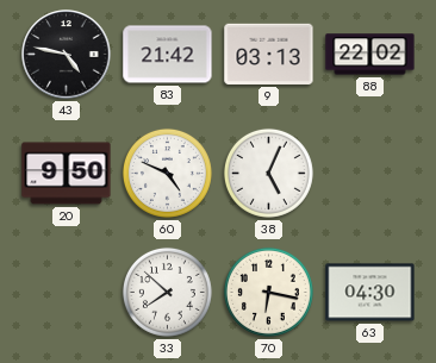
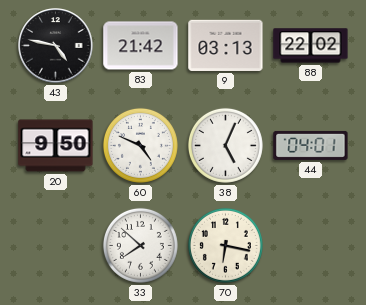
44: none -> 04:01 (311, 145)
63: 04:30 -> none (370, 293)
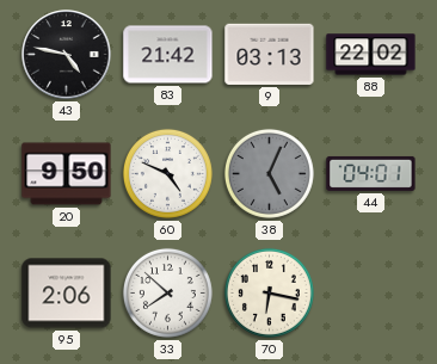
38 dial: white -> grey (269, 173)
95: none -> 2:06 (67, 294)
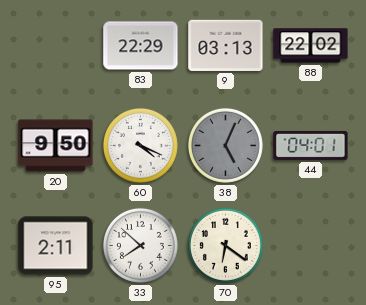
43: 4:47 -> none (67, 55)
83: 21:42 -> 22:29 (141, 46)
60: 4:49 -> 4:19 (140, 145)
95: 2:06 -> 2:11 (56, 246)
70: 6:17 -> 6:21 (225, 245)
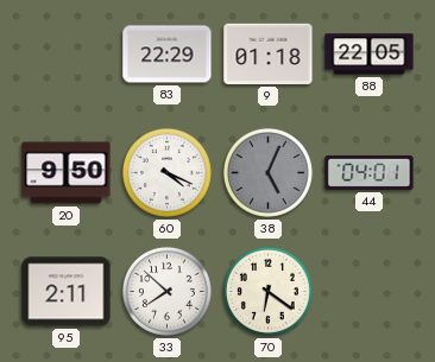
9: 03:13 -> 01:18 (269, 53)
88: 22:02 -> 22:05 (370, 55)
